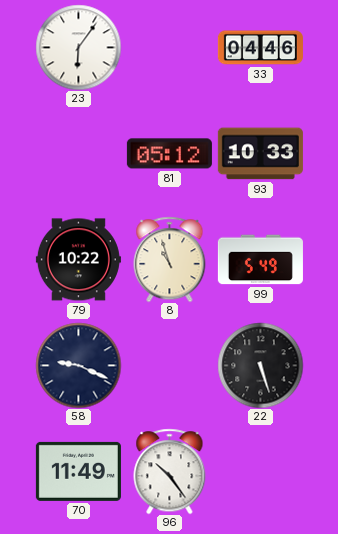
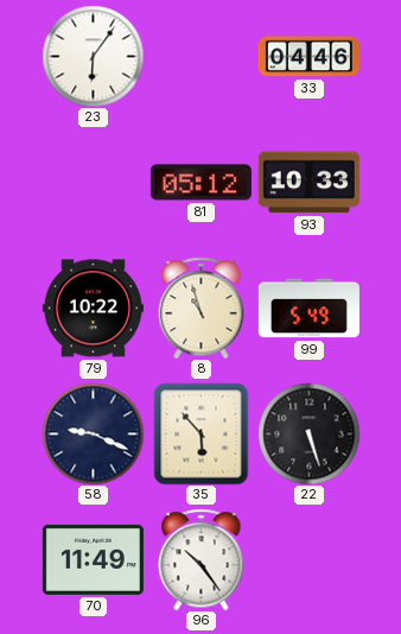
35: none -> 5:53 (202, 433)
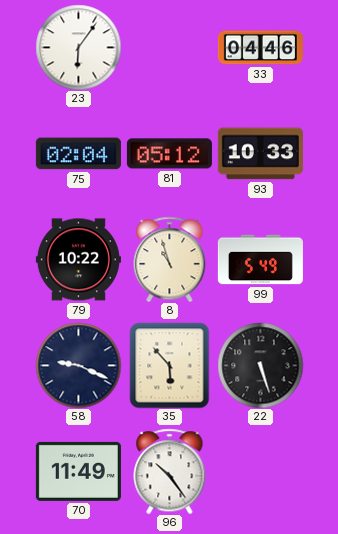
75: none -> 02:04 (78, 154)
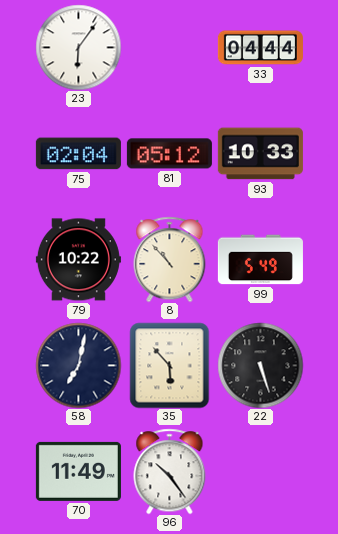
33: 04:46 -> 04:44 (260, 48)
8: 10:57 -> 10:53 (170, 259)
58: 9:19 -> 7:02 (78, 365)
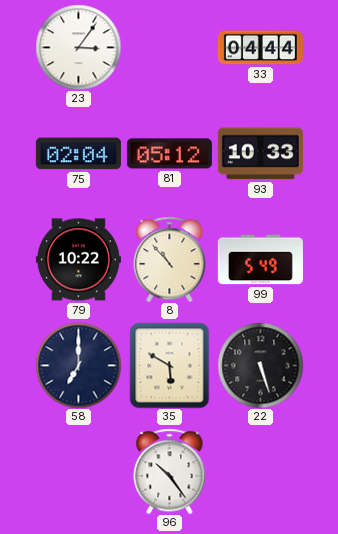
23: 6:06 -> 3:06 (78, 47)
58: 7:02 -> 7:00 (78, 365)
35: 5:53 -> 5:50 (170, 365)
70: 11:49 -> none (78, 471)
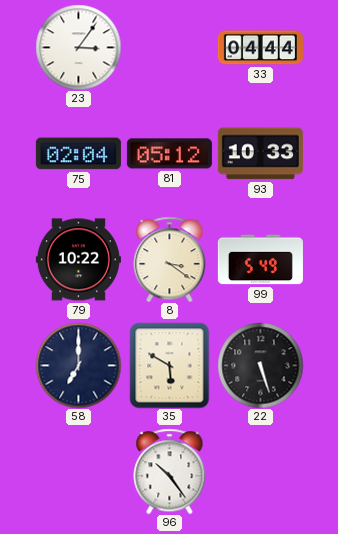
8: 10:53 -> 3:21 (170, 259)
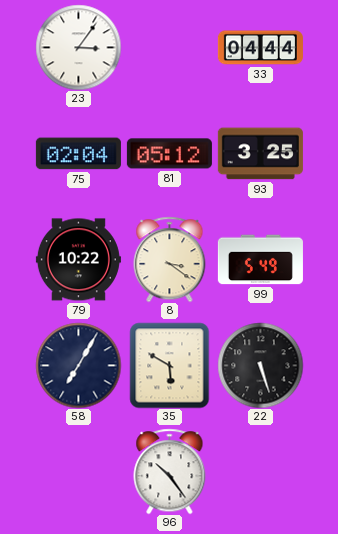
93: 10:33 -> 3:25 (260, 154)
58: 7:00 -> 7:05 (78, 365)
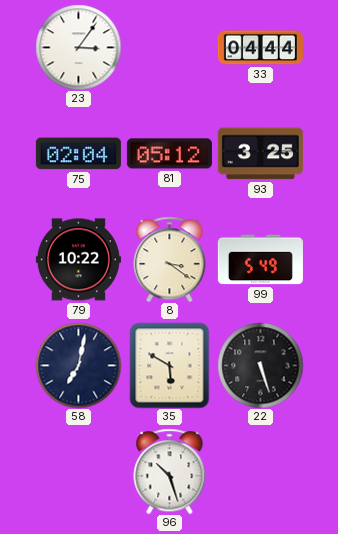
58: 7:05 -> 7:02 (78, 365)
96: 10:24 -> 10:27 (170, 471)
